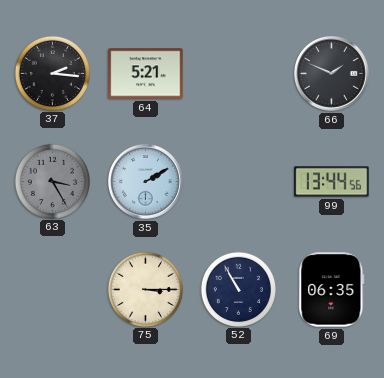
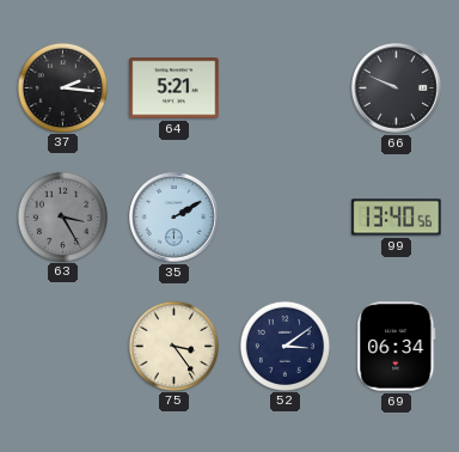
66: 1:49 -> 9:49 (397, 88)
99: 13:44 -> 13:40 (397, 218)
75: 3:15 -> 3:24 (173, 346)
52: 10:55 -> 3:09 (284, 346)
69: 06:35 -> 06:34 (397, 347)
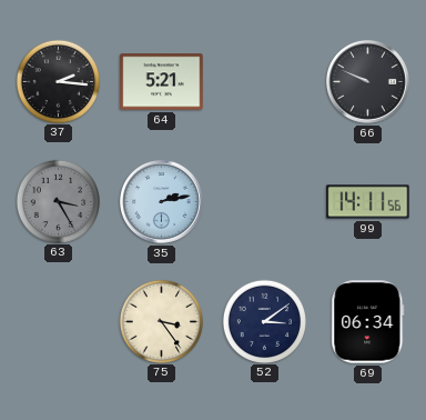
35: 2:10 -> 2:13 (162, 202)
99: 13:40 -> 14:11 (368, 202)
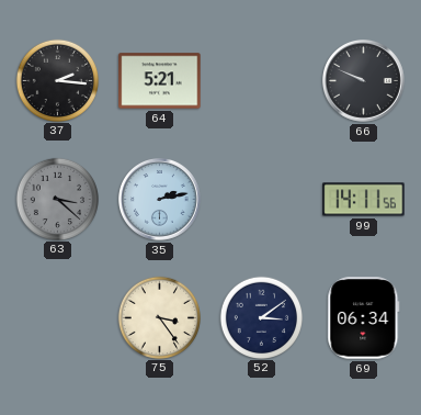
63: 3:25 -> 3:22 (57, 199)
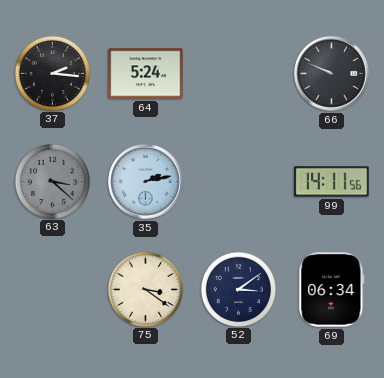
64: 5:21 -> 5:24 (146, 74)
75: 3:24 -> 3:21 (145, 289)
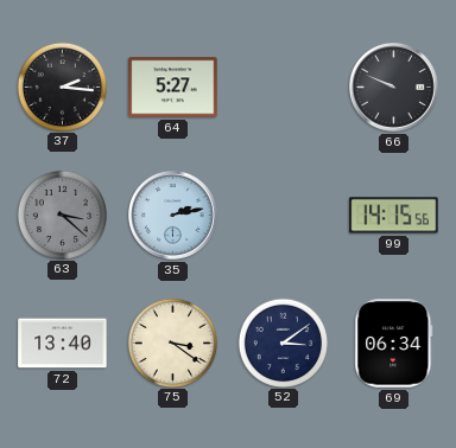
64: 5:24 -> 5:27 (173, 88)
99: 14:11 -> 14:15 (394, 216)
72: none -> 13:40 (63, 344)
